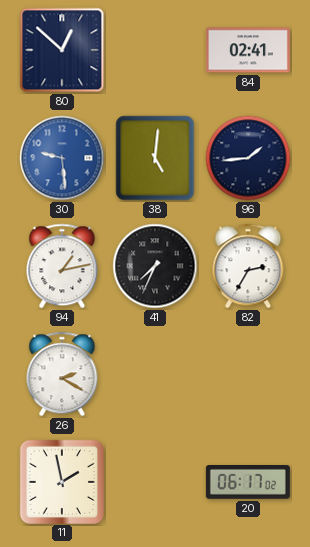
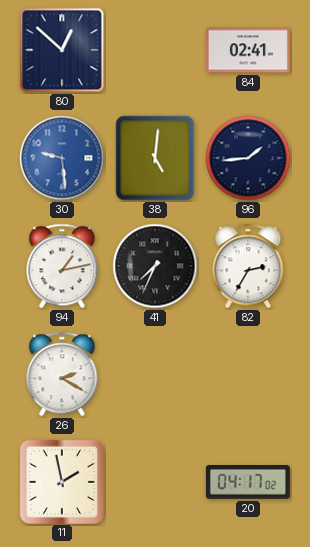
20: 06:17 -> 04:17 (248, 483)
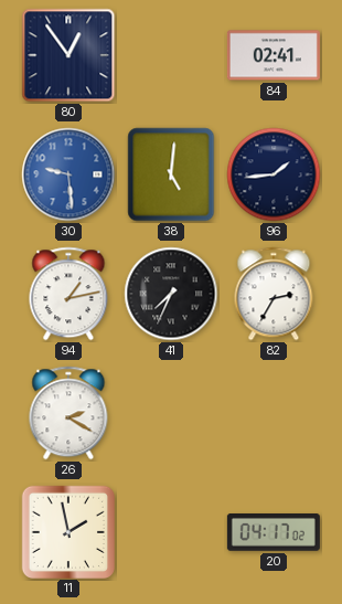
80: 12:52 -> 12:54 (68, 55)
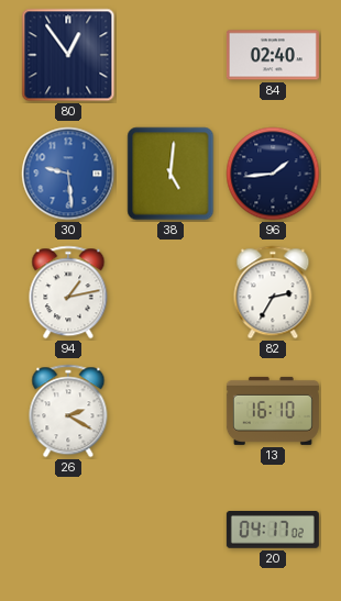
84: 02:41 -> 02:40 (273, 55)
41: 7:34 -> none (171, 294)
13: none -> 16:10 (273, 411)
11: 1:58 -> none (67, 531)
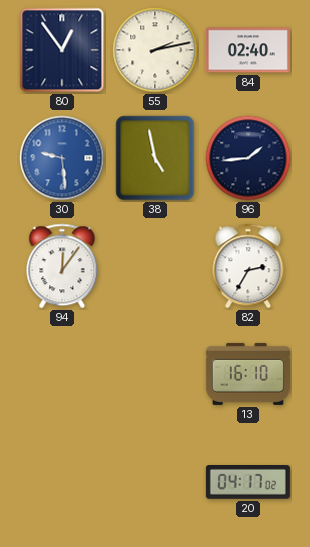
55: none -> 2:13 (155, 50)
38: 5:01 -> 4:58 (155, 158)
94: 1:13 -> 12:06 (62, 266)
26: 2:20 -> none (68, 411)
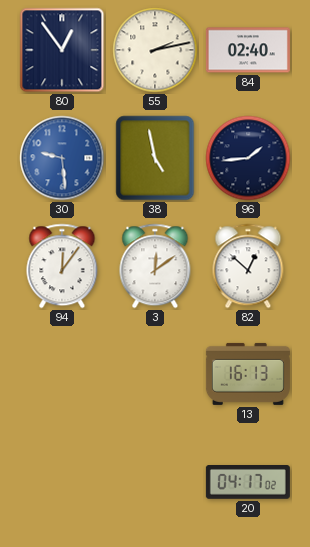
3: none -> 12:09 (155, 266)
82: 2:35 -> 12:52 (248, 266)
13: 16:10 -> 16:13 (248, 374)
